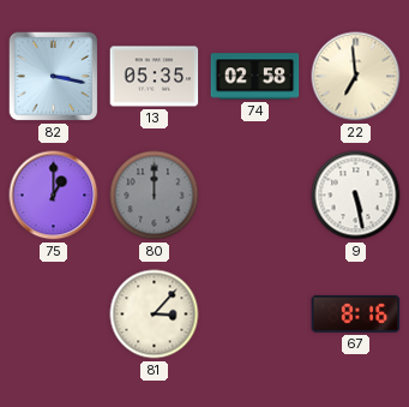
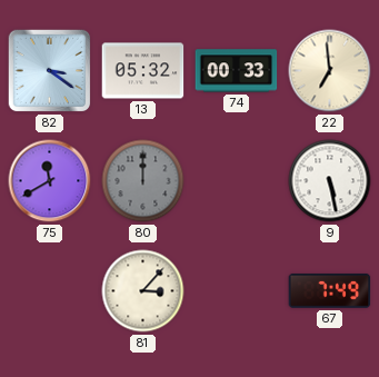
82: 3:17 -> 3:21 (50, 71)
13: 05:35 -> 05:32 (143, 71)
74: 02:58 -> 00:33 (237, 71)
75: 1:00 -> 11:40 (50, 181)
67: 8:16 -> 7:49 (330, 290)
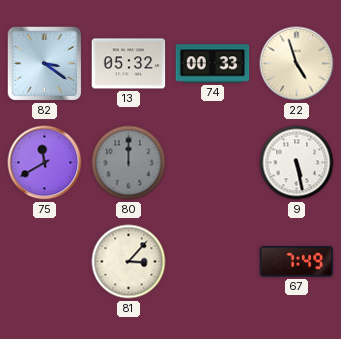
22: 6:59 -> 4:57 (297, 64)
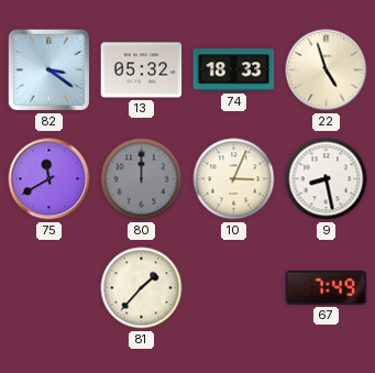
74: 00:33 -> 18:33 (234, 70)
10: none -> 3:04 (234, 179)
9: 5:28 -> 8:28 (327, 179)
81: 3:07 -> 1:37 (142, 288)
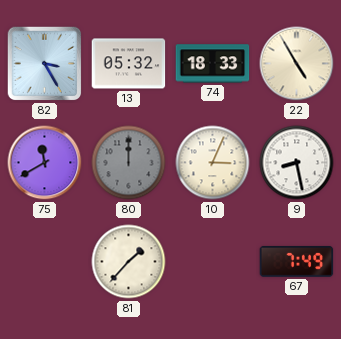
82: 3:21 -> 3:25 (45, 64)
22: 4:57 -> 4:55 (297, 64)
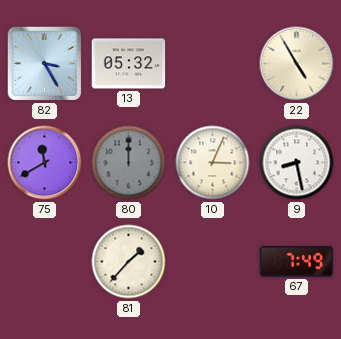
74: 18:33 -> none (213, 64)
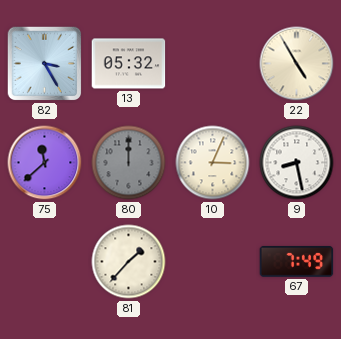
75: 11:40 -> 11:38 (45, 163)
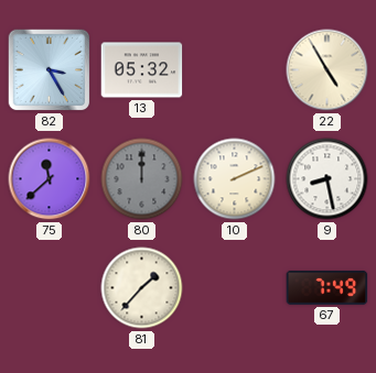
10: 3:04 -> 2:11 (235, 179)
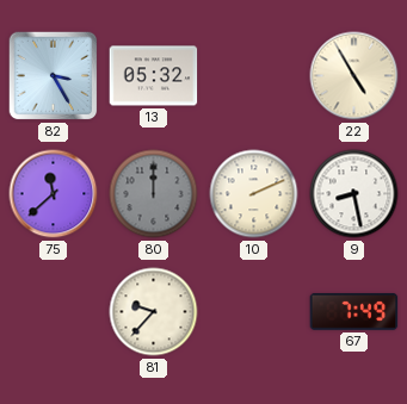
81: 1:37 -> 9:37 (154, 312)
